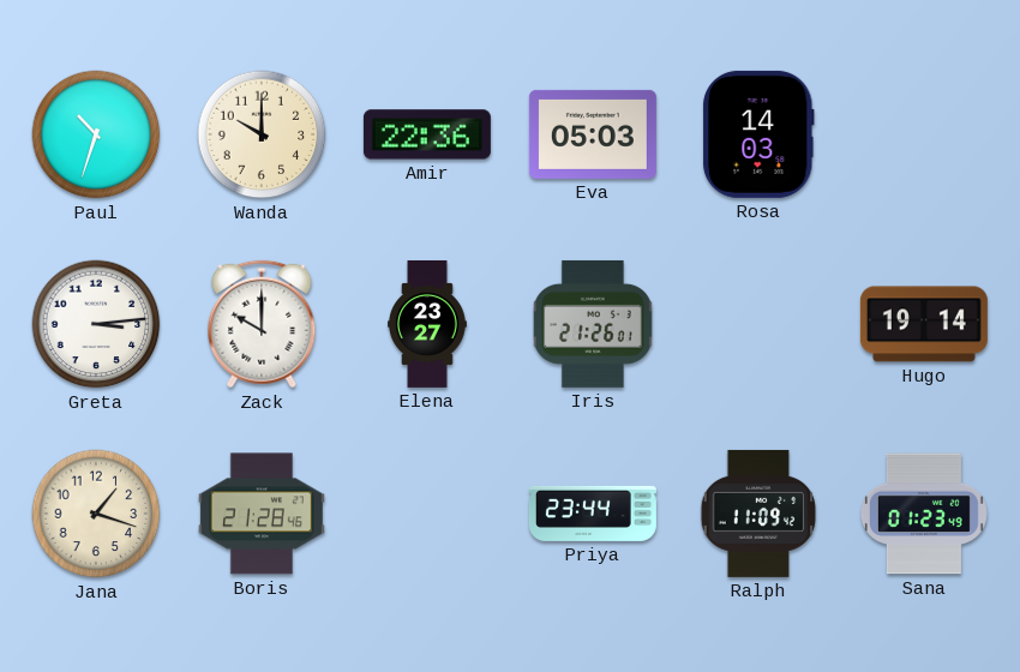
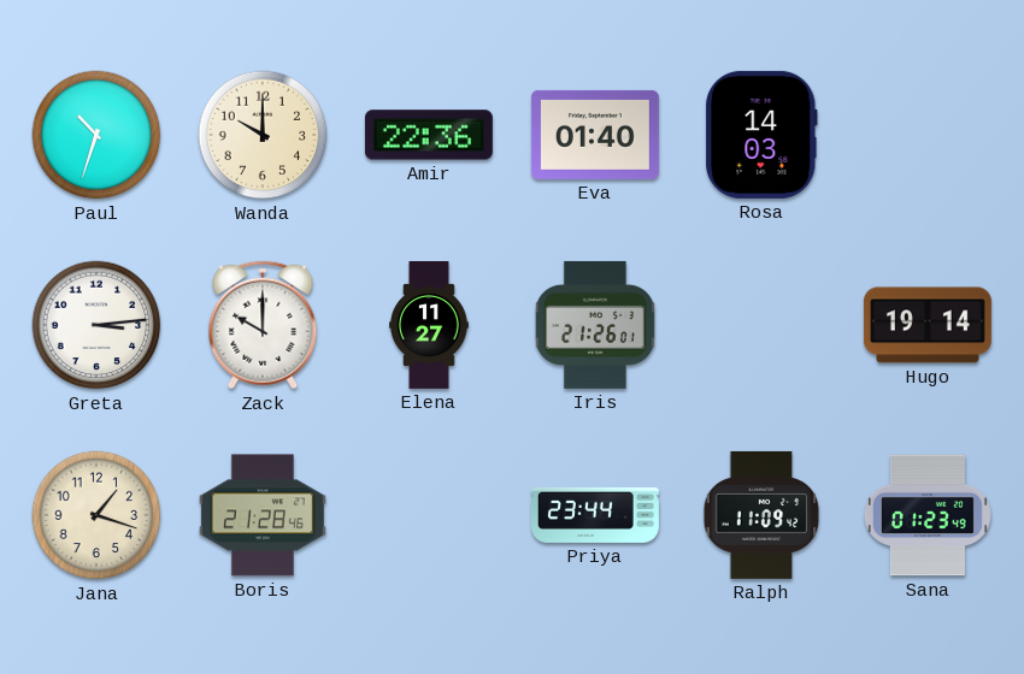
Eva: 05:03 -> 01:40 (595, 135)
Elena: 23:27 -> 11:27 (430, 325)
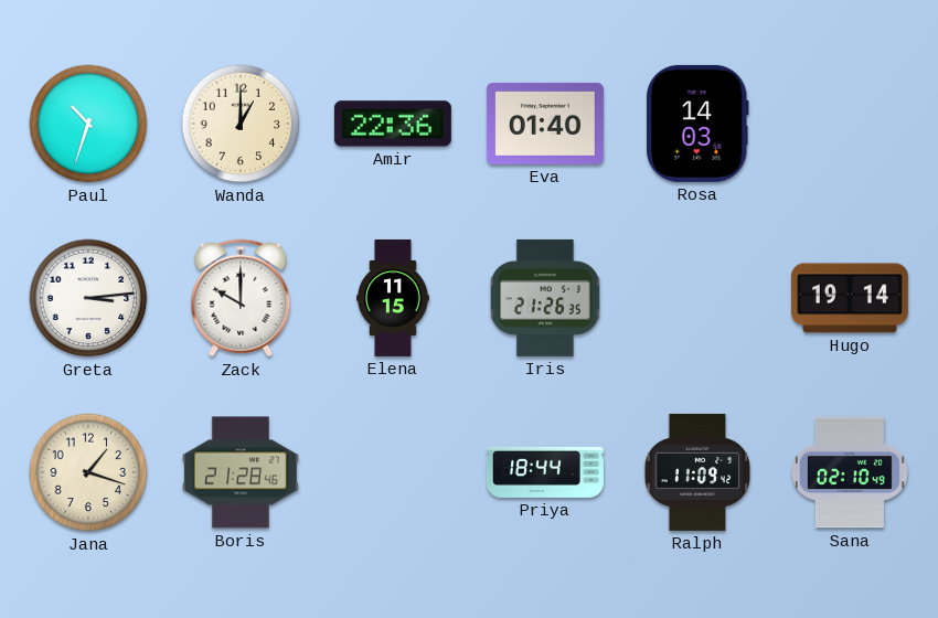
Wanda: 10:00 -> 1:00 (241, 124)
Elena: 11:27 -> 11:15 (394, 298)
Iris: 21:26:01 -> 21:26:35 (545, 298)
Priya: 23:44 -> 18:44 (545, 472)
Sana: 01:23 -> 02:10 (850, 472)
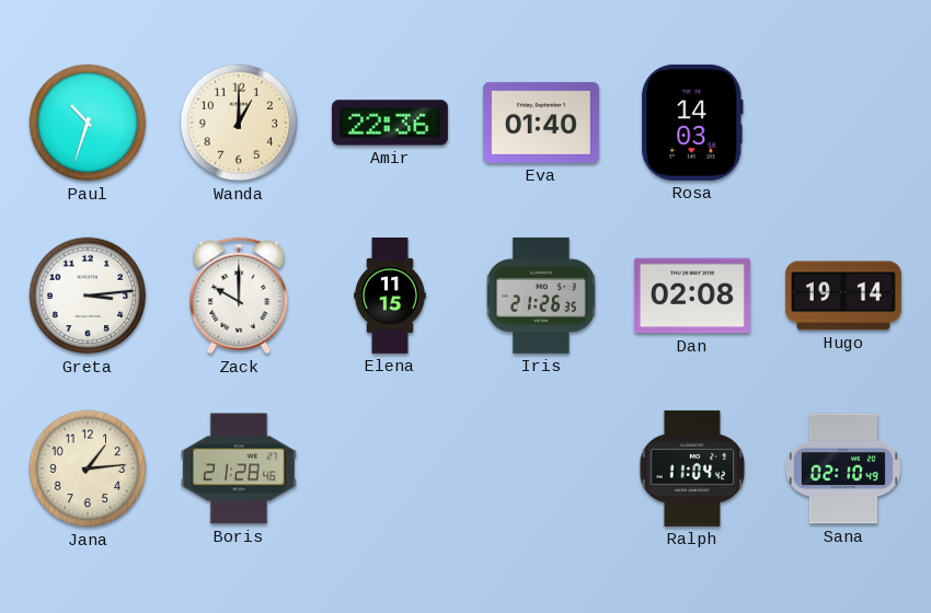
Dan: none -> 02:08 (692, 296)
Jana: 1:18 -> 1:14 (88, 469)
Priya: 18:44 -> none (545, 472)
Ralph: 11:09 -> 11:04 (692, 469)
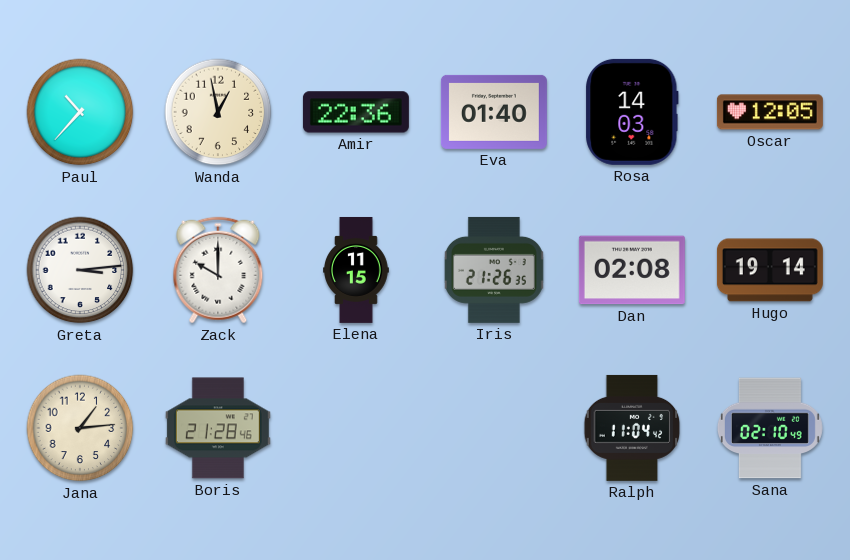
Paul: 10:33 -> 10:37 (80, 112)
Wanda: 1:00 -> 12:58 (218, 112)
Oscar: none -> 12:05 (770, 112)
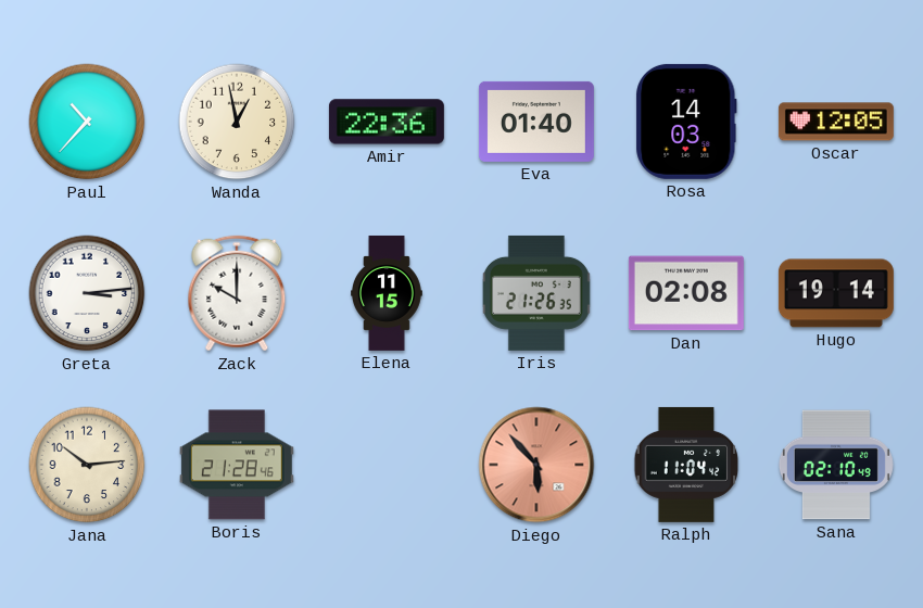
Jana: 1:14 -> 10:14 (87, 465)
Diego: none -> 5:53 (536, 465)
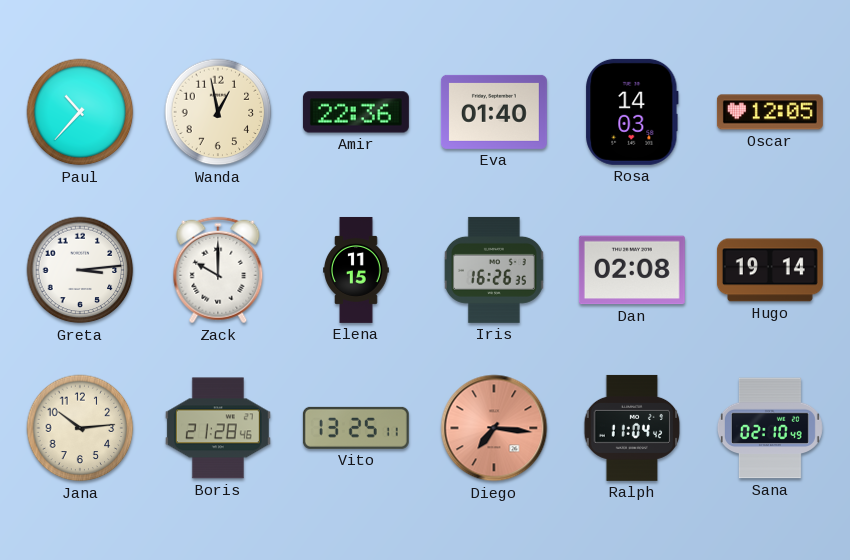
Iris: 21:26 -> 16:26 (494, 270)
Vito: none -> 13:25 (356, 428)
Diego: 5:53 -> 7:16 (494, 428)
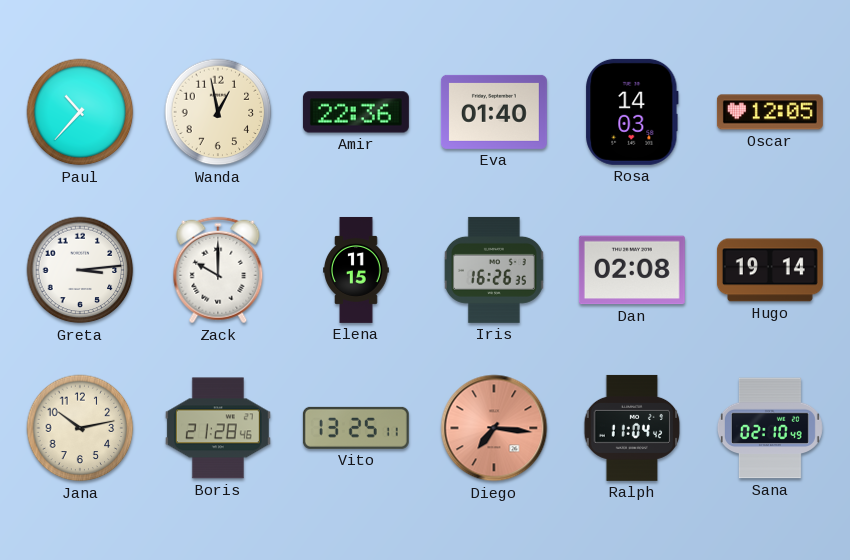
Jana: 10:14 -> 10:13 (80, 428)
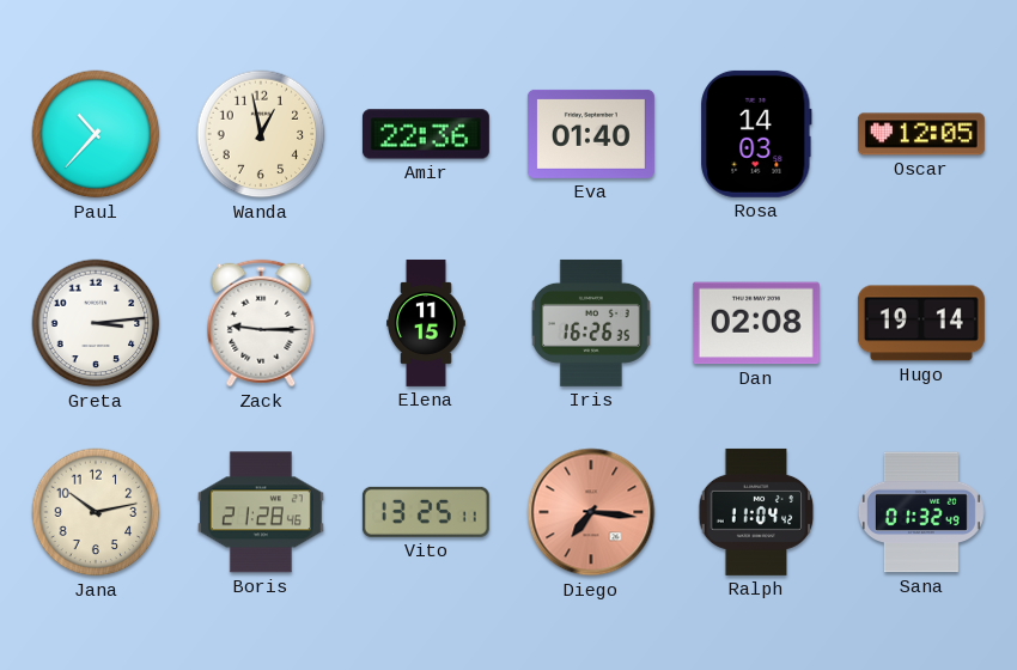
Zack: 10:00 -> 9:15 (261, 323)
Sana: 02:10 -> 01:32 (921, 512)
